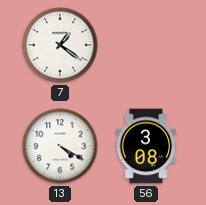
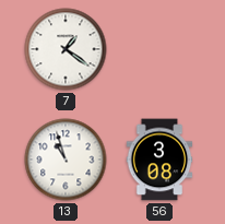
13: 4:20 -> 10:57 (66, 160)
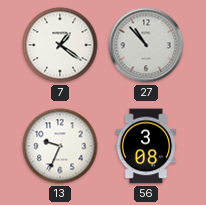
27: none -> 10:53 (146, 45)
13: 10:57 -> 9:34 (60, 146)
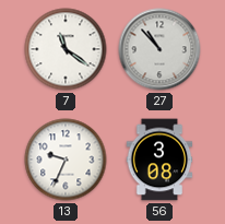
7: 1:21 -> 11:21 (66, 49)
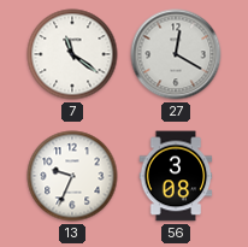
27: 10:53 -> 12:20 (176, 54)
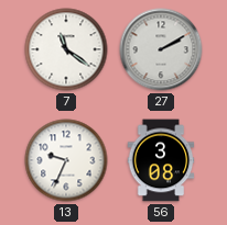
27: 12:20 -> 2:10 (161, 49)
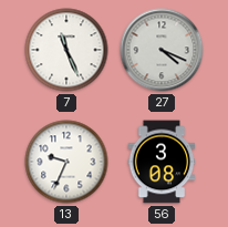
7: 11:21 -> 11:26 (66, 50)
27: 2:10 -> 4:19 (162, 50)
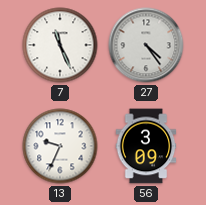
27: 4:19 -> 4:24 (146, 45)
56: 3:08 -> 3:09 (146, 146)
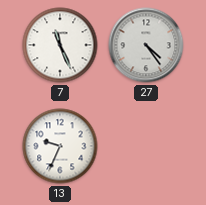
56: 3:09 -> none (146, 146)
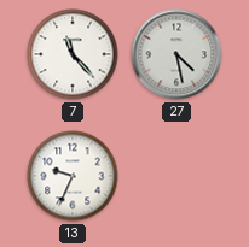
7: 11:26 -> 11:23 (73, 54)
27: 4:24 -> 4:28 (176, 54)
